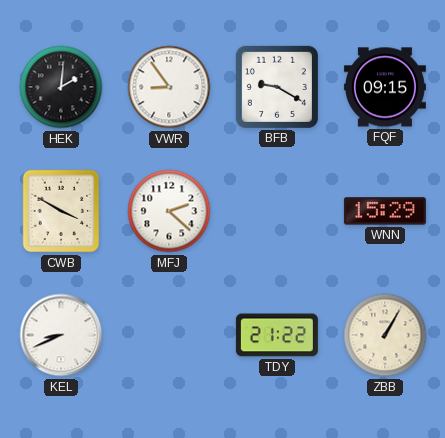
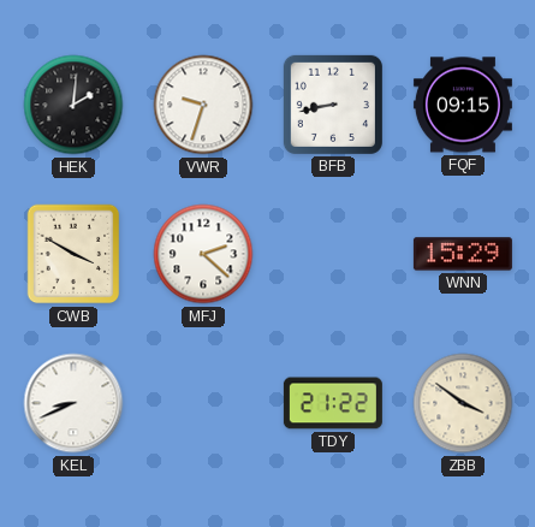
VWR: 8:54 -> 9:33 (203, 105)
BFB: 9:20 -> 8:43 (333, 105)
ZBB: 1:05 -> 3:51 (463, 403)
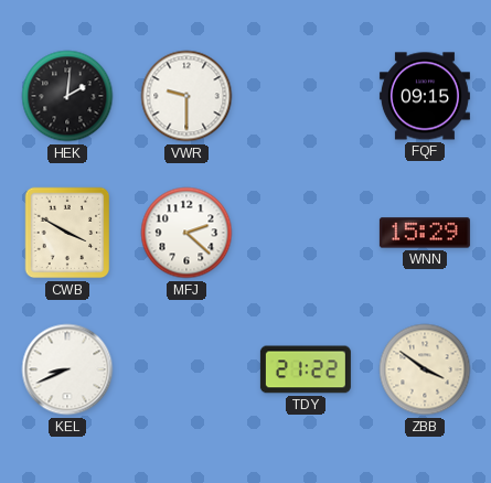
VWR: 9:33 -> 9:30 (186, 96)
BFB: 8:43 -> none (333, 105)
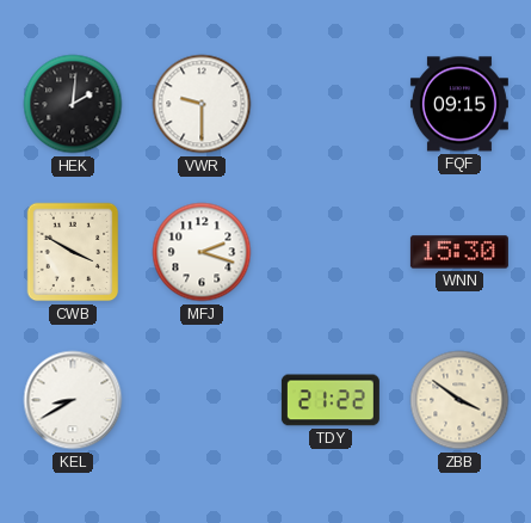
MFJ: 2:22 -> 2:18 (202, 252)
WNN: 15:29 -> 15:30 (459, 252)
KEL: 8:41 -> 8:40 (73, 400)
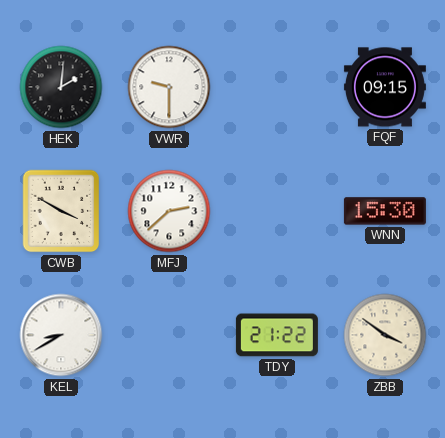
MFJ: 2:18 -> 2:38 (169, 211)
